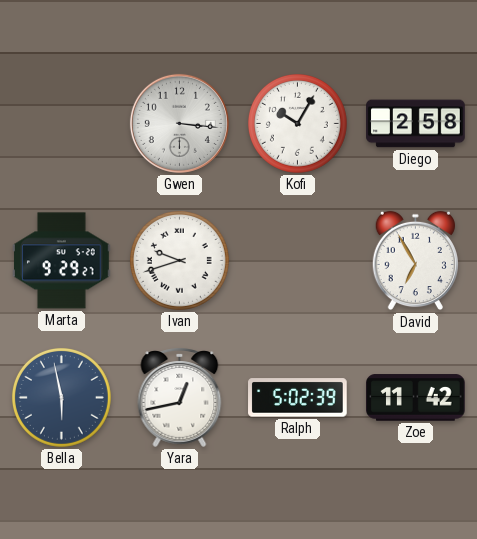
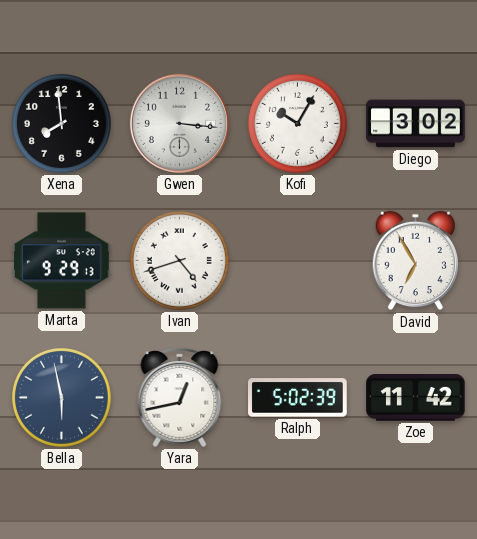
Xena: none -> 7:59 (61, 123)
Diego: 2:58 -> 3:02 (416, 124)
Marta: 9:29:27 -> 9:29:13 (62, 261)
Ivan: 9:42 -> 4:42 (179, 260)
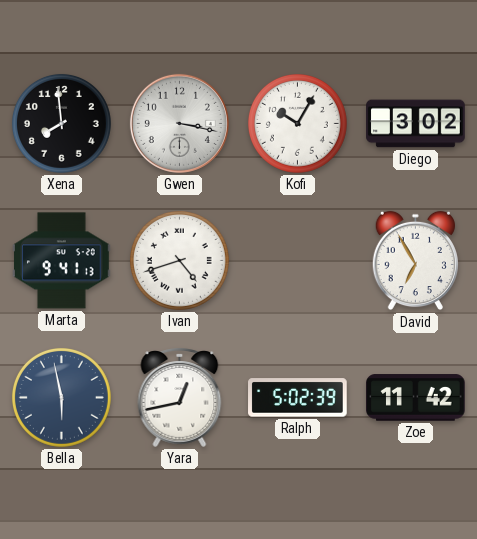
Gwen: 3:16 -> 3:17 (179, 123)
Marta: 9:29 -> 9:41 (62, 261)
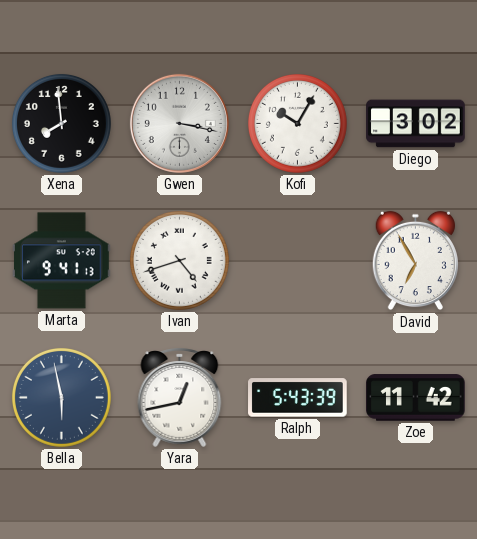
Ralph: 5:02 -> 5:43 (298, 398)
